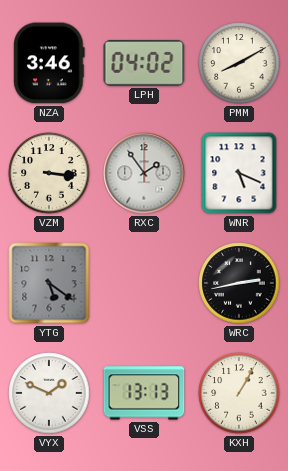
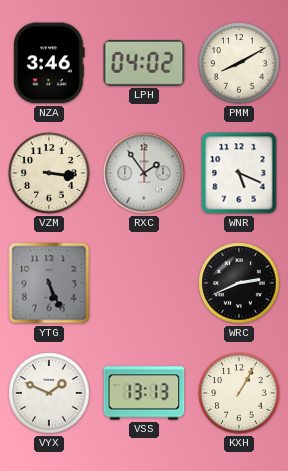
YTG: 5:21 -> 5:26 (49, 283)
WRC: 2:43 -> 2:41 (239, 283)
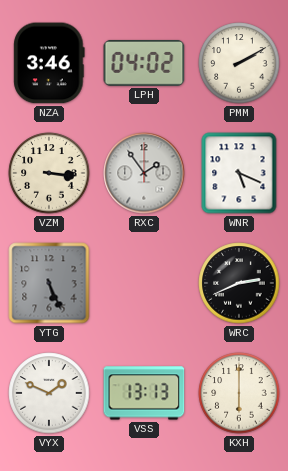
PMM: 8:10 -> 2:10 (239, 63)
KXH: 1:05 -> 6:00 (239, 393)
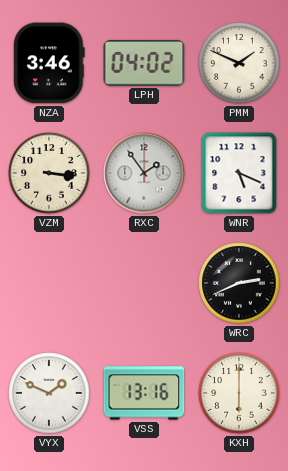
PMM: 2:10 -> 1:49 (239, 63)
YTG: 5:26 -> none (49, 283)
VSS: 13:13 -> 13:16 (144, 393)
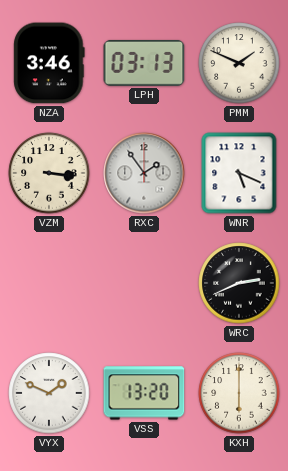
LPH: 04:02 -> 03:13 (144, 63)
VSS: 13:16 -> 13:20 (144, 393)
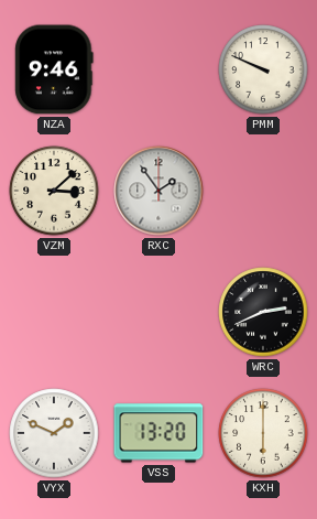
NZA: 3:46 -> 9:46 (54, 69)
LPH: 03:13 -> none (144, 63)
PMM: 1:49 -> 9:49 (263, 69)
VZM: 3:16 -> 3:08 (54, 191)
WNR: 5:19 -> none (239, 173)
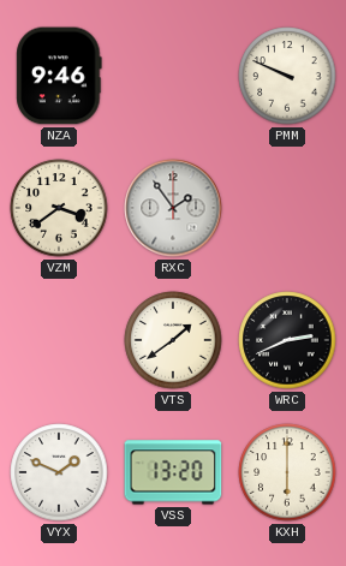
VZM: 3:08 -> 3:39 (59, 208)
VTS: none -> 1:39 (173, 340)
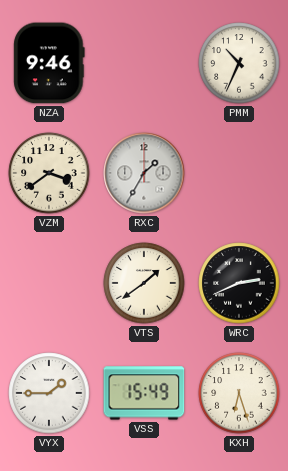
PMM: 9:49 -> 10:34 (239, 63)
RXC: 1:54 -> 1:35 (144, 173)
VYX: 1:49 -> 1:45 (49, 393)
VSS: 13:20 -> 15:49 (144, 393)
KXH: 6:00 -> 6:27 (239, 393)
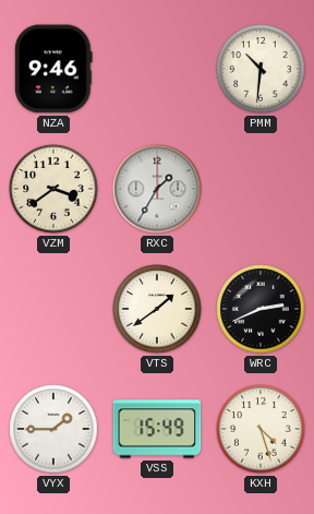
PMM: 10:34 -> 10:31 (261, 69)
KXH: 6:27 -> 4:27 (261, 429)
